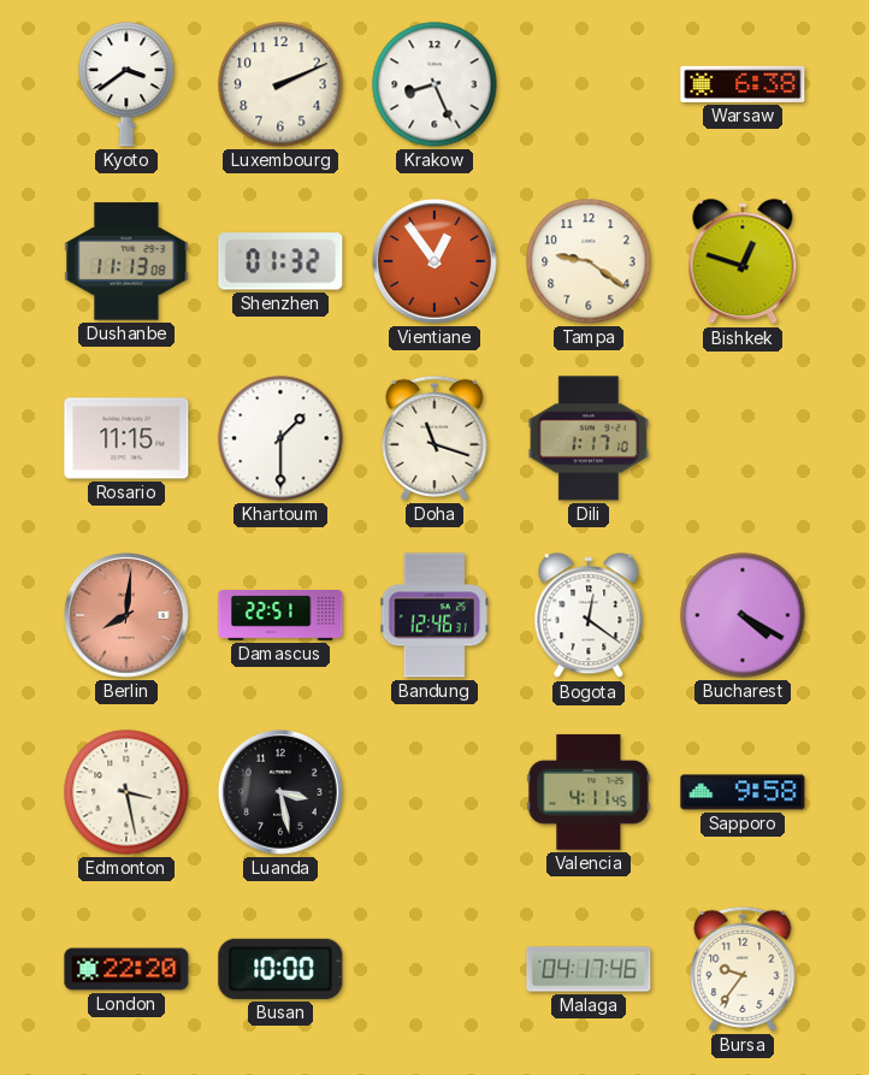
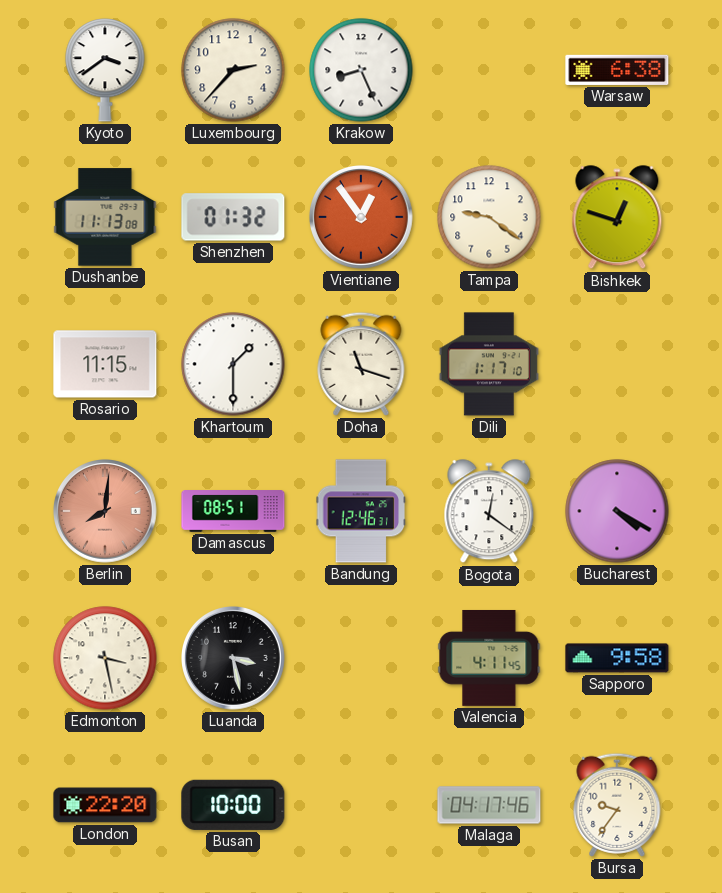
Luxembourg: 2:11 -> 2:37 (233, 70)
Damascus: 22:51 -> 08:51 (233, 511)
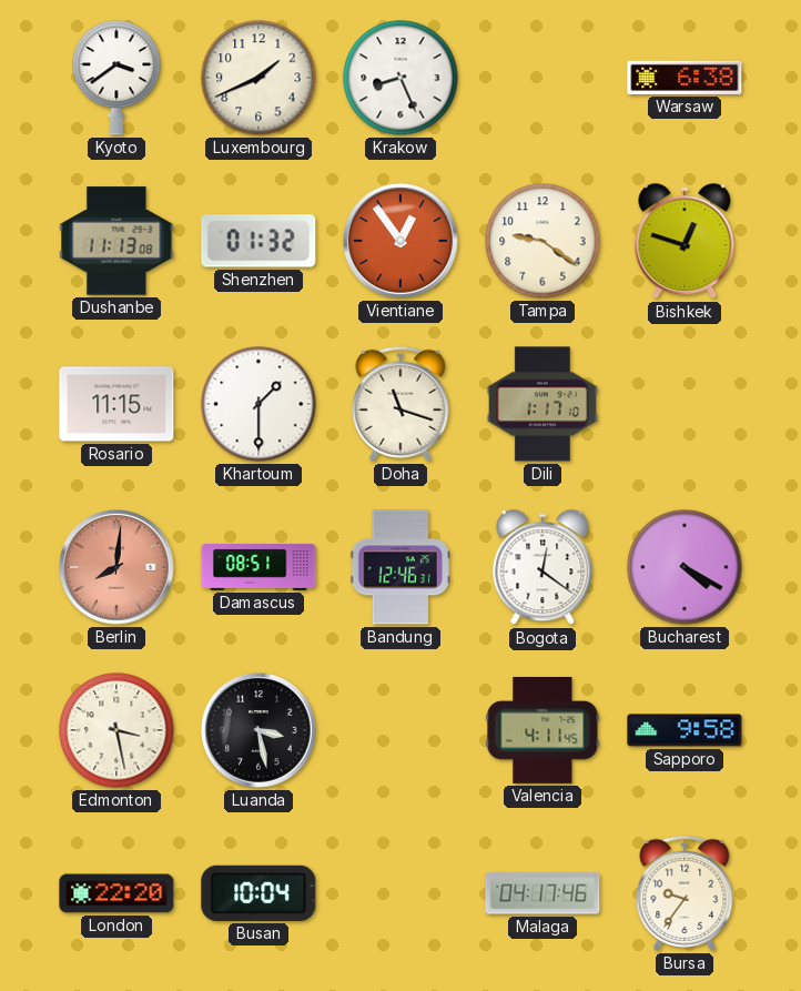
Luxembourg: 2:37 -> 1:41 (258, 78)
Busan: 10:00 -> 10:04 (258, 893)
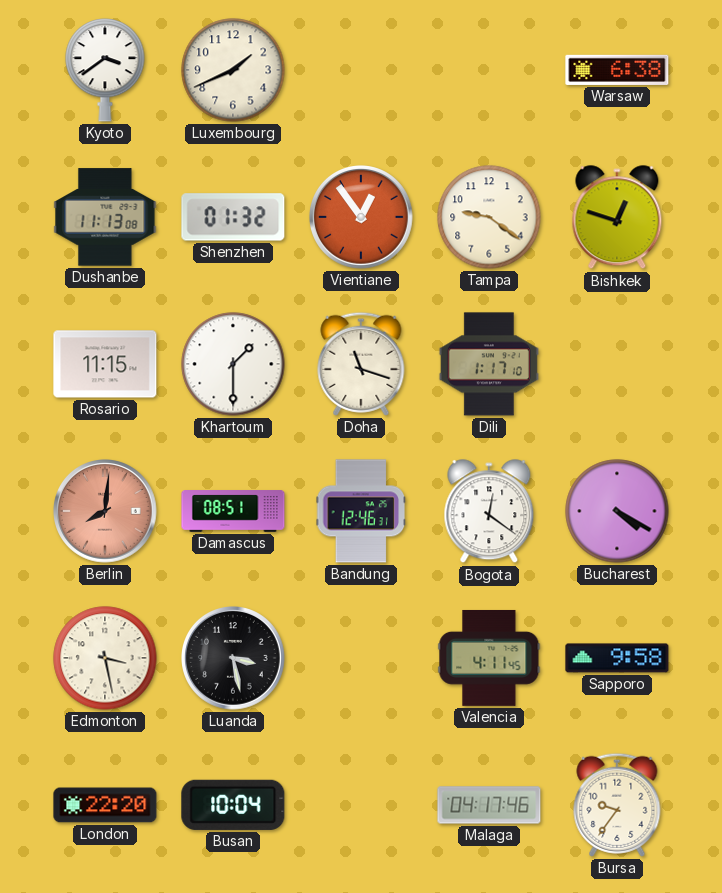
Krakow: 8:26 -> none (400, 78)
